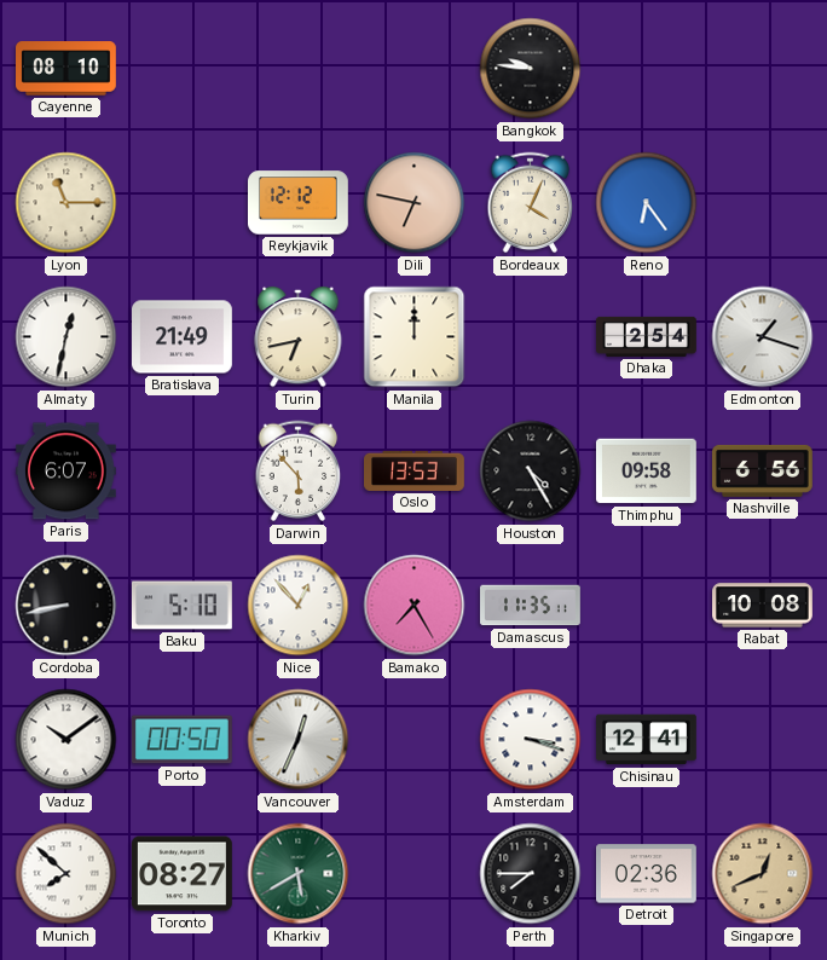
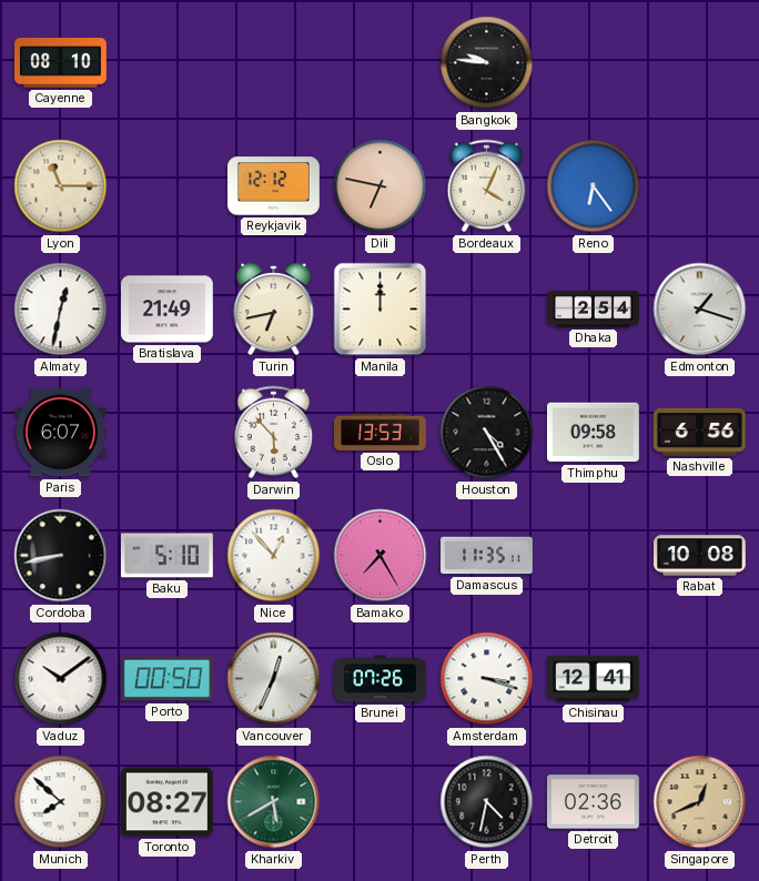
Brunei: none -> 07:26 (381, 679)
Perth: 7:45 -> 4:32 (487, 802)
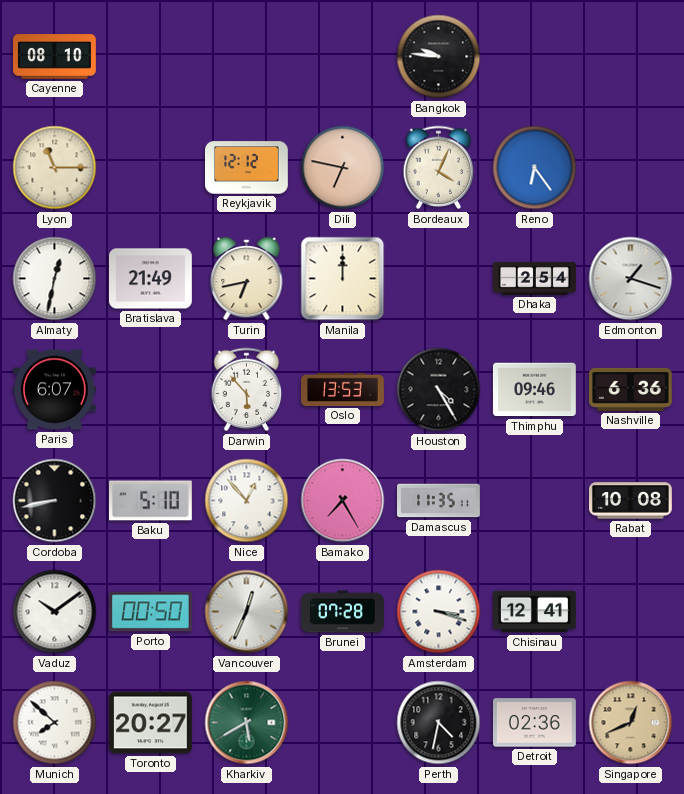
Thimphu: 09:58 -> 09:46 (535, 390)
Nashville: 6:56 -> 6:36 (630, 389)
Brunei: 07:26 -> 07:28 (343, 612)
Toronto: 08:27 -> 20:27 (150, 723)
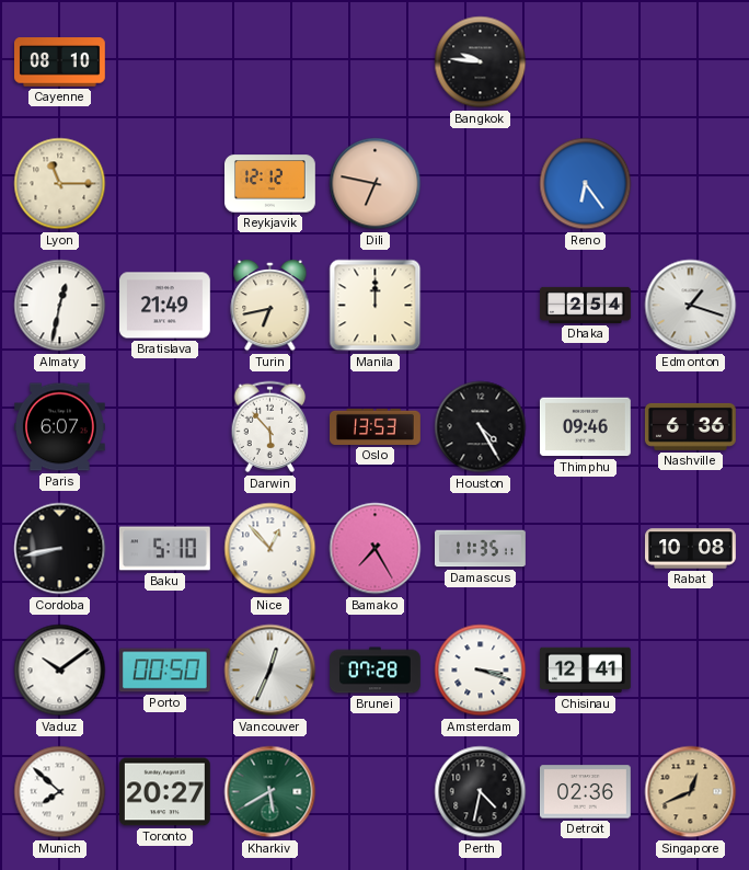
Bordeaux: 4:04 -> none (439, 168)
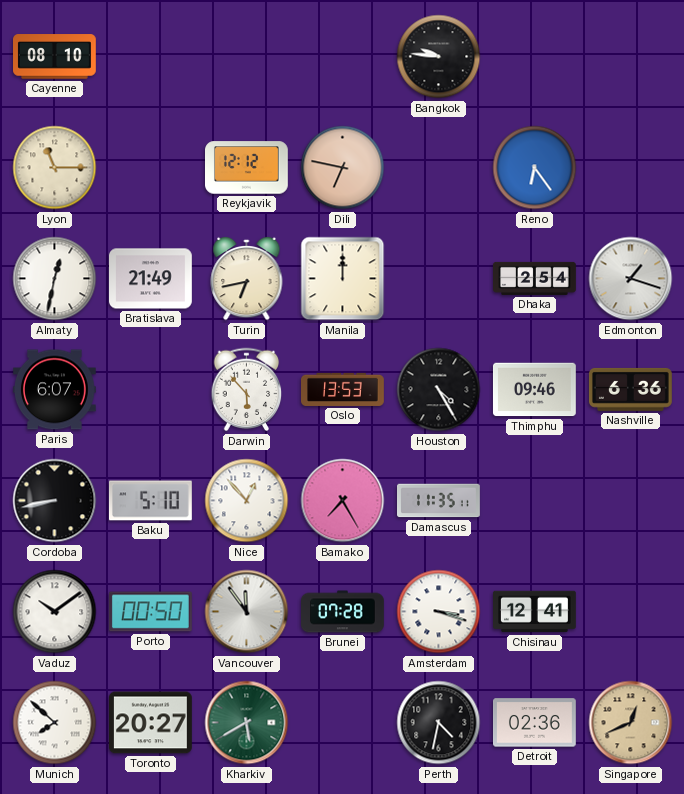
Rabat: 10:08 -> none (691, 549)
Vancouver: 12:34 -> 11:54 (247, 612)
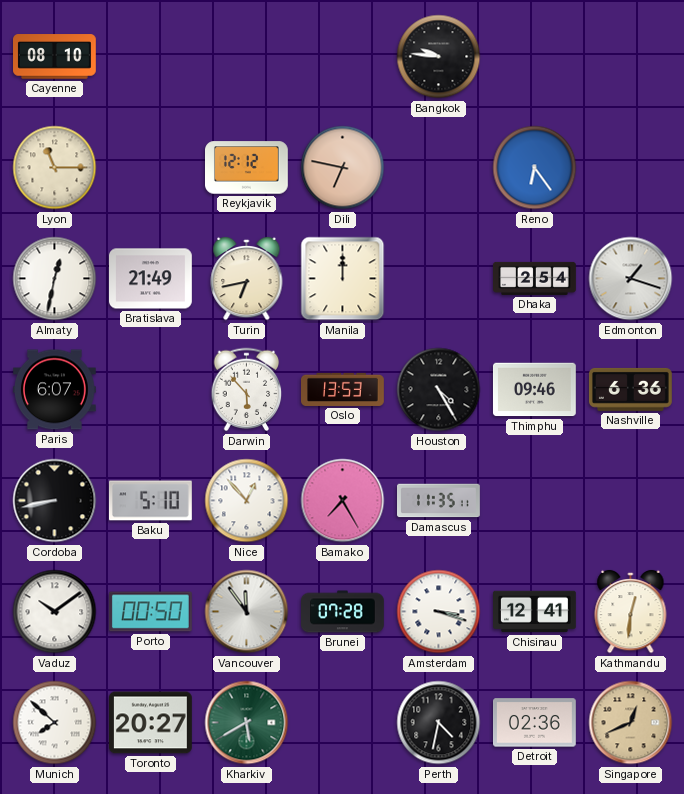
Kathmandu: none -> 12:31 (631, 612)
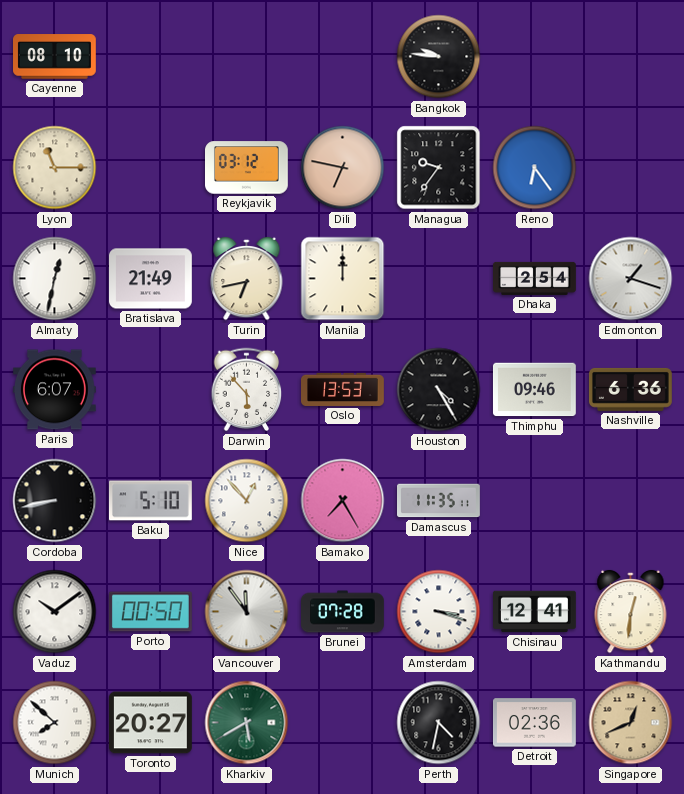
Reykjavik: 12:12 -> 03:12 (247, 168)
Managua: none -> 9:36 (439, 168)
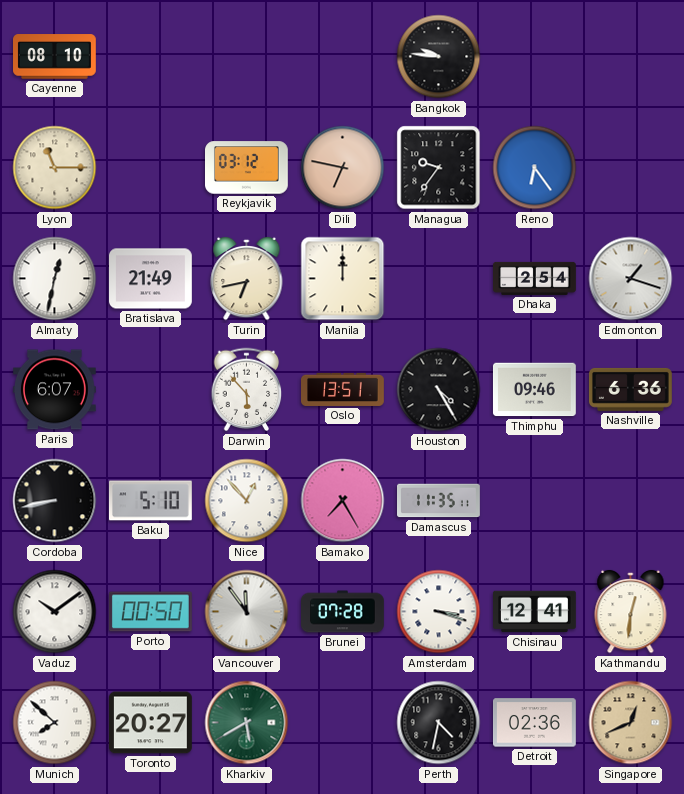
Oslo: 13:53 -> 13:51 (343, 389)
